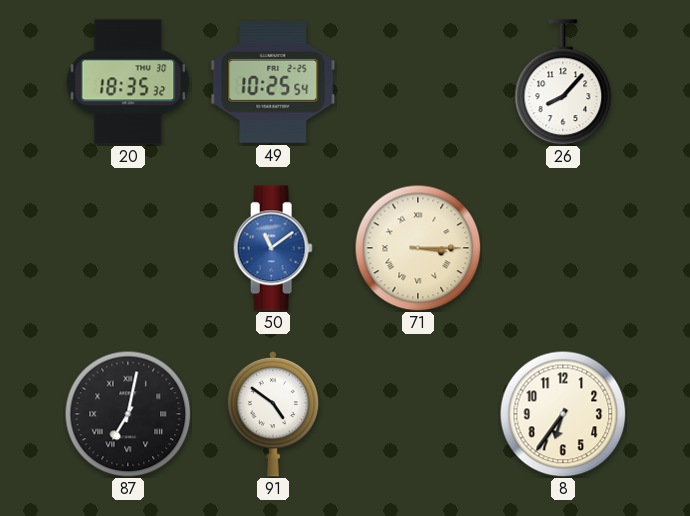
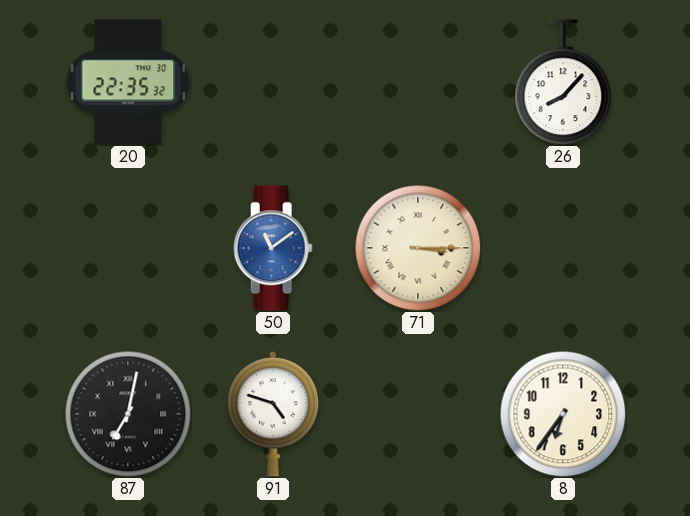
20: 18:35 -> 22:35 (128, 82)
49: 10:25 -> none (273, 82)
91: 4:51 -> 4:48 (273, 414)
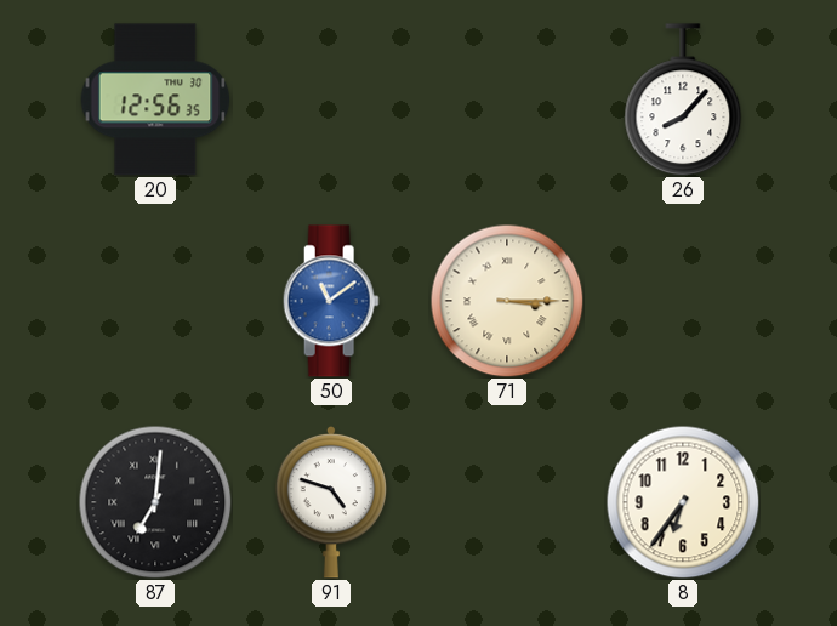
20: 22:35 -> 12:56 (155, 99)
87: 7:02 -> 7:01 (155, 502)
